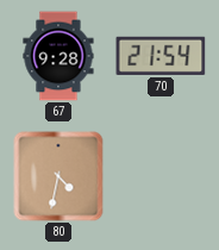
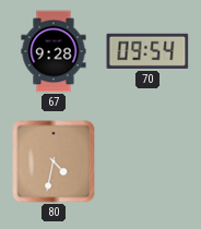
70: 21:54 -> 09:54 (147, 51)
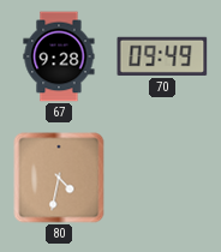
70: 09:54 -> 09:49 (162, 56)
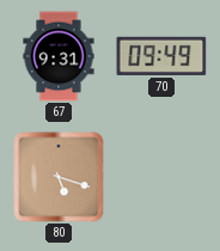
67: 9:28 -> 9:31 (59, 56)
80: 4:32 -> 5:18 (59, 177)
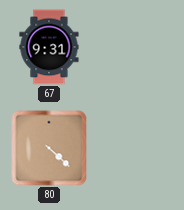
70: 09:49 -> none (161, 56)
80: 5:18 -> 4:22 (49, 148)
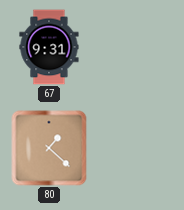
80: 4:22 -> 1:22 (49, 148)
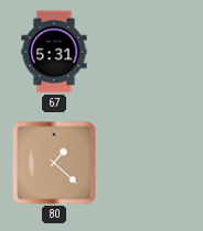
67: 9:31 -> 5:31 (54, 52)
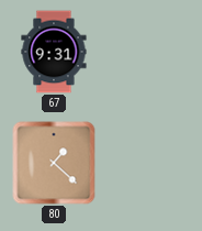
67: 5:31 -> 9:31 (54, 52)
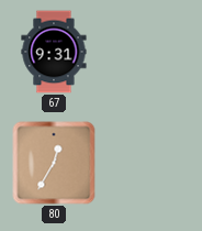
80: 1:22 -> 12:35 (54, 163)
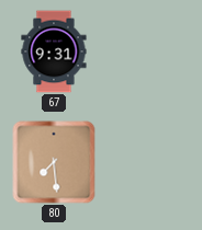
80: 12:35 -> 7:29 (54, 162)
